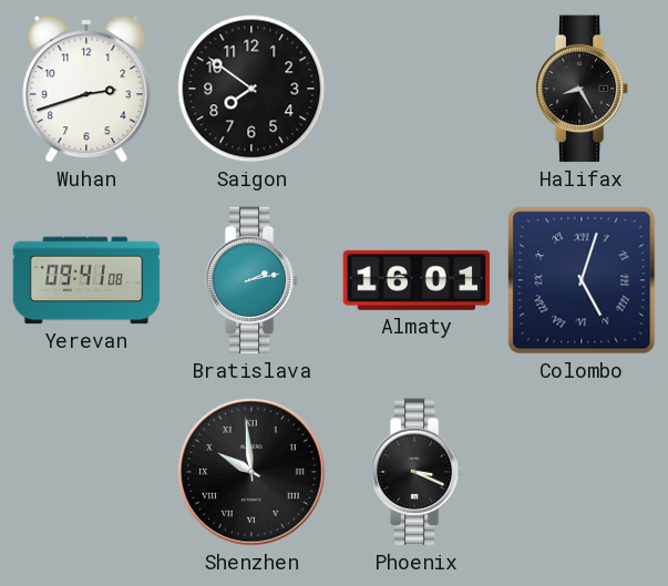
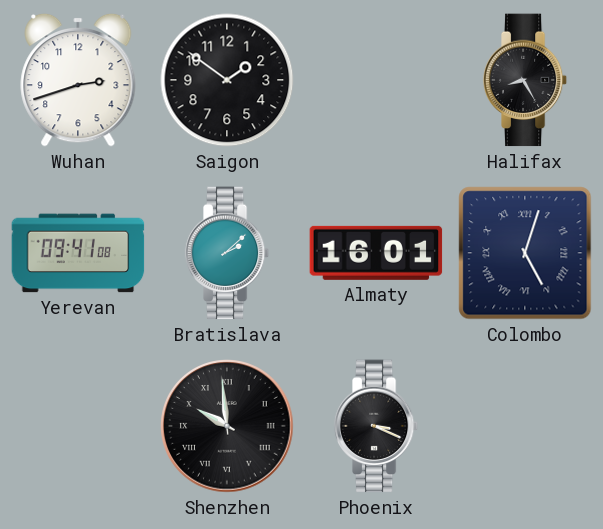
Saigon: 7:51 -> 1:51 (227, 80)
Bratislava: 2:13 -> 2:08 (227, 253)
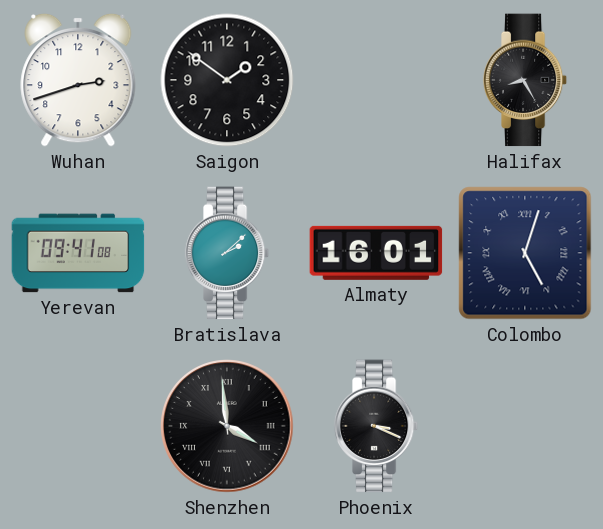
Shenzhen: 9:59 -> 3:59 (227, 426)
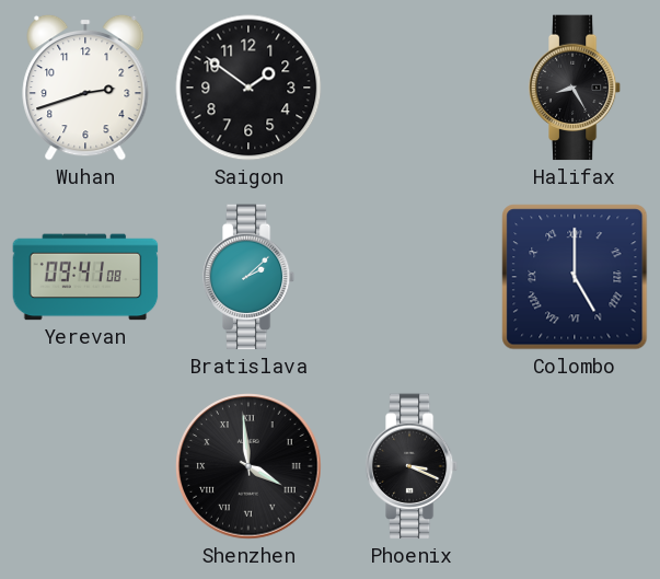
Almaty: 16:01 -> none (376, 253)
Colombo: 5:03 -> 5:00 (575, 277)
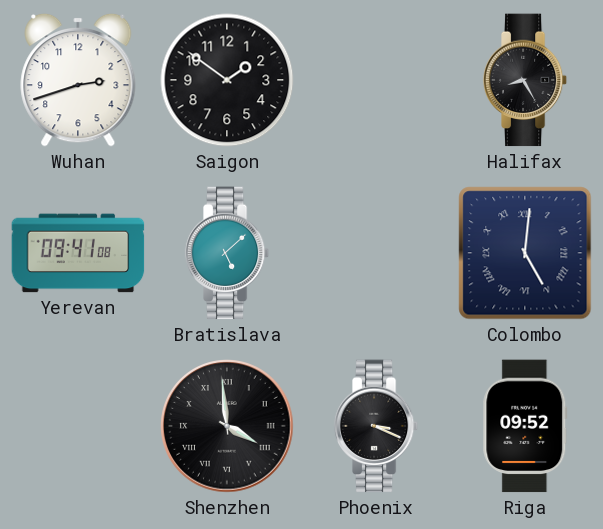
Bratislava: 2:08 -> 5:08 (227, 253)
Colombo: 5:00 -> 5:01 (525, 253)
Riga: none -> 09:52 (525, 426)
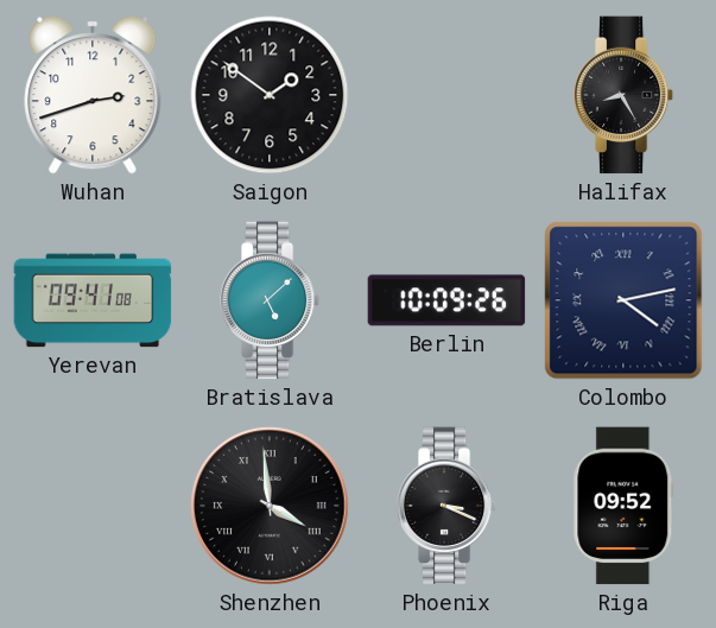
Berlin: none -> 10:09 (446, 300)
Colombo: 5:01 -> 4:13 (623, 300)
